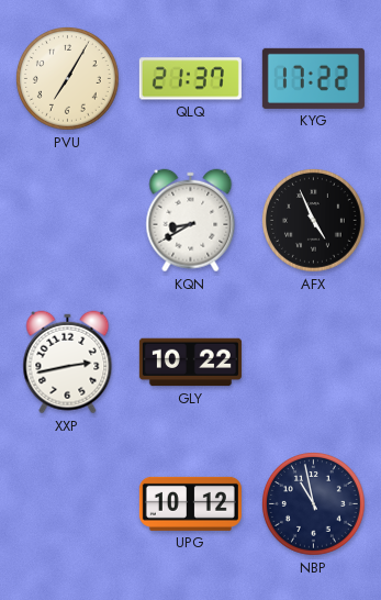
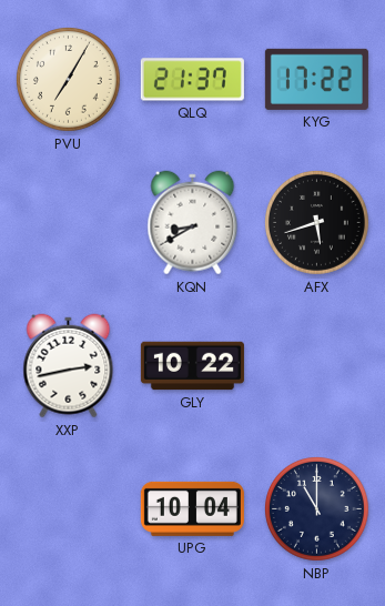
AFX: 4:56 -> 5:42 (317, 223)
UPG: 10:12 -> 10:04 (192, 508)
NBP: 10:58 -> 11:00 (317, 509)
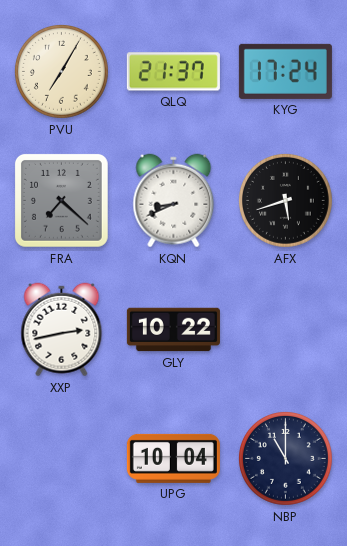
KYG: 17:22 -> 17:24 (285, 71)
FRA: none -> 7:22 (61, 200)
KQN: 8:40 -> 8:41 (174, 201)
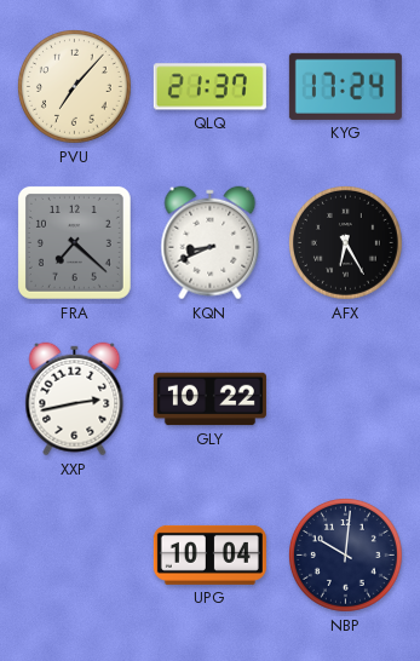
PVU: 7:05 -> 7:07 (75, 87)
AFX: 5:42 -> 6:25 (346, 243)
NBP: 11:00 -> 10:01 (346, 556)
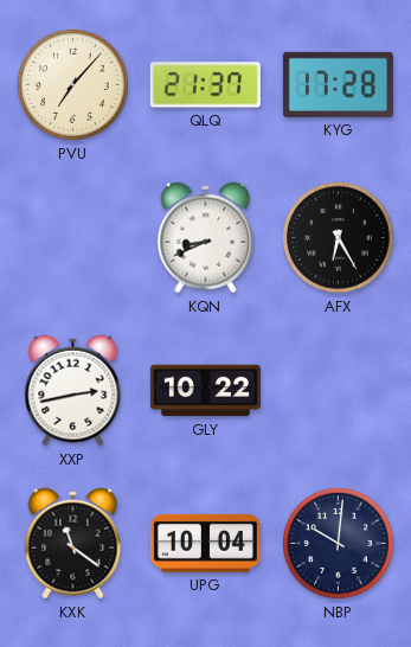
KYG: 17:24 -> 17:28 (338, 84)
FRA: 7:22 -> none (74, 242)
KXK: none -> 11:21 (73, 544)
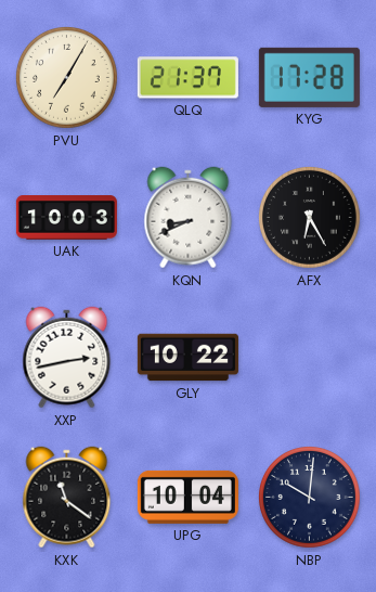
PVU: 7:07 -> 7:05 (67, 78)
UAK: none -> 10:03 (66, 218)
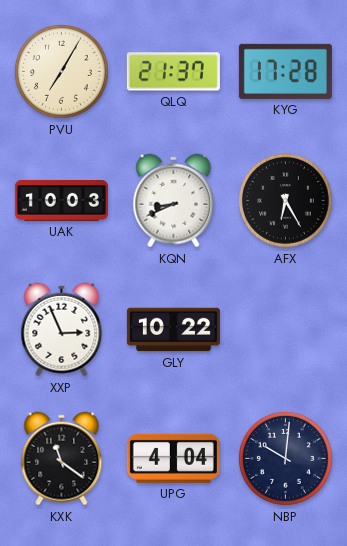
XXP: 2:43 -> 2:56 (62, 330)
UPG: 10:04 -> 4:04 (173, 458)
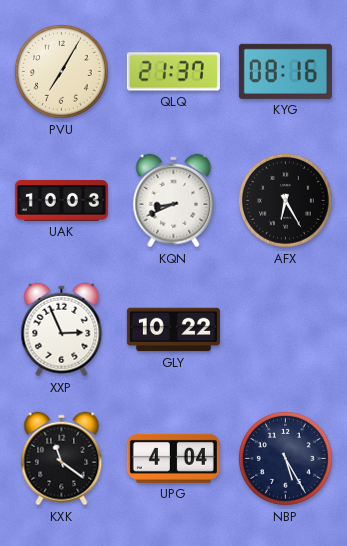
KYG: 17:28 -> 08:16 (285, 71)
NBP: 10:01 -> 5:25 (286, 459)
